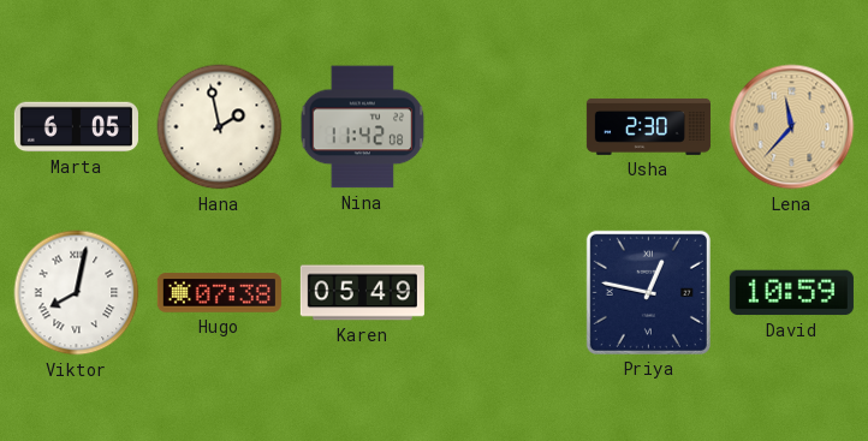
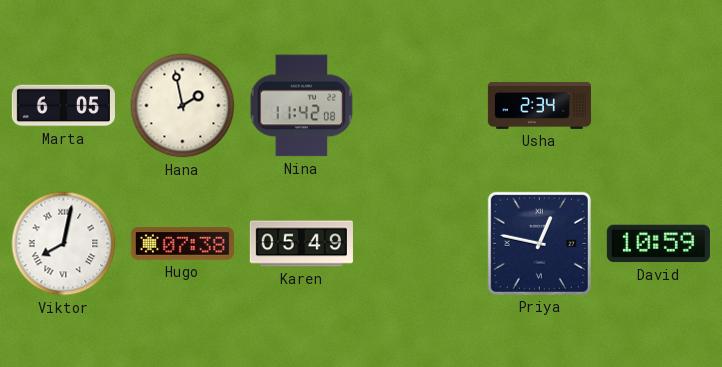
Usha: 2:30 -> 2:34 (539, 105)
Lena: 11:37 -> none (792, 127)
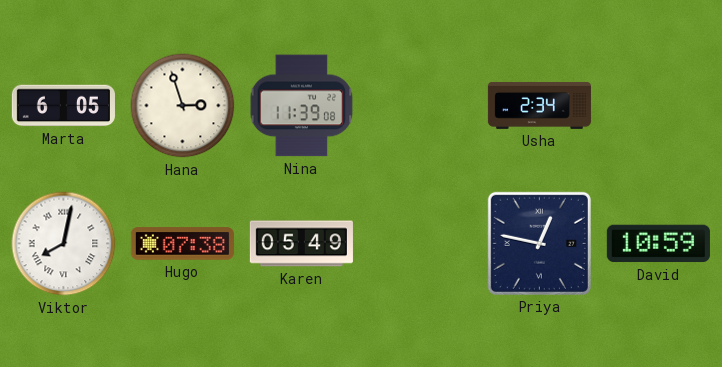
Hana: 1:58 -> 2:57 (183, 106)
Nina: 11:42 -> 11:39 (302, 106)
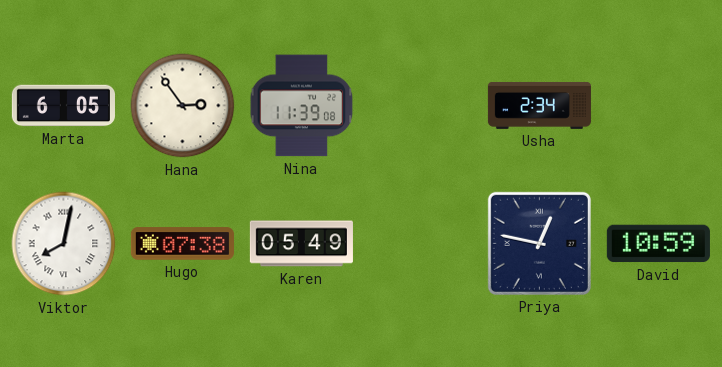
Hana: 2:57 -> 2:54 (183, 106)
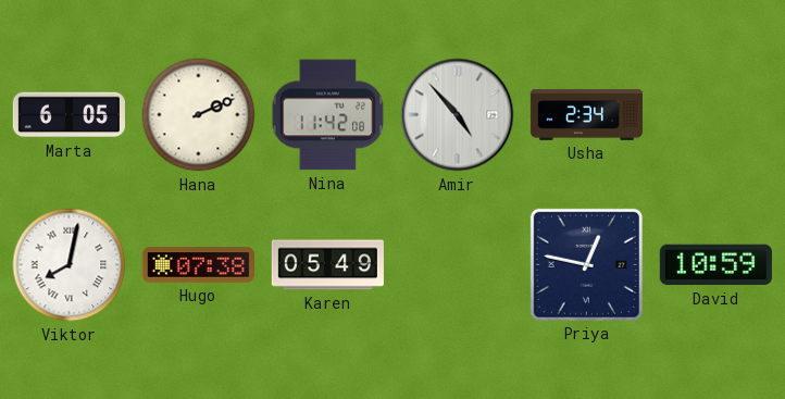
Hana: 2:54 -> 2:11 (199, 115)
Nina: 11:39 -> 11:42 (328, 115)
Amir: none -> 4:53 (458, 115)
